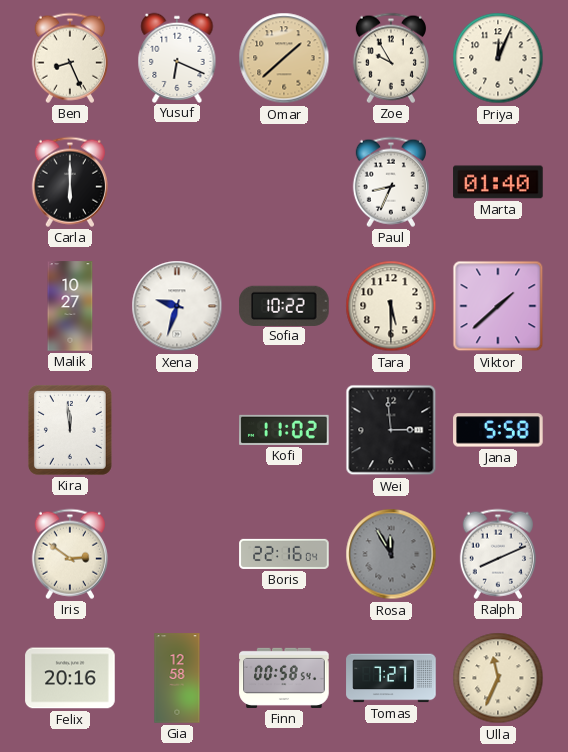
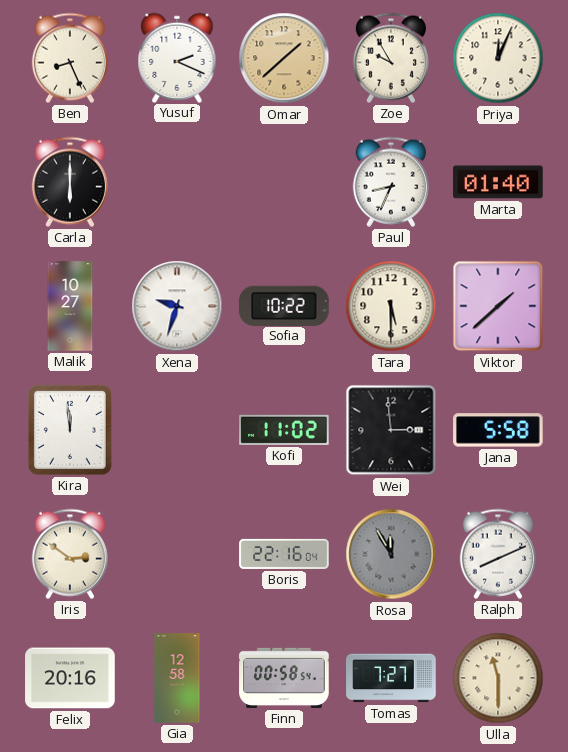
Yusuf: 6:19 -> 2:19 (177, 57)
Ulla: 11:34 -> 11:30 (498, 678)
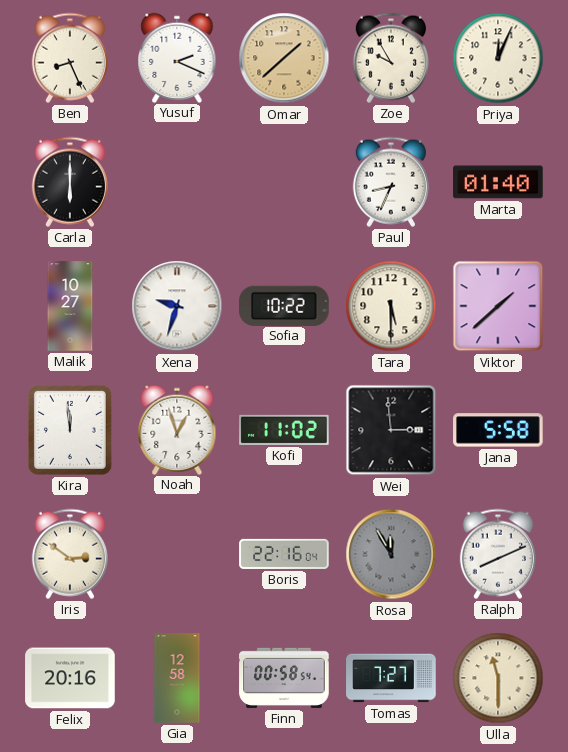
Noah: none -> 12:57 (177, 429)
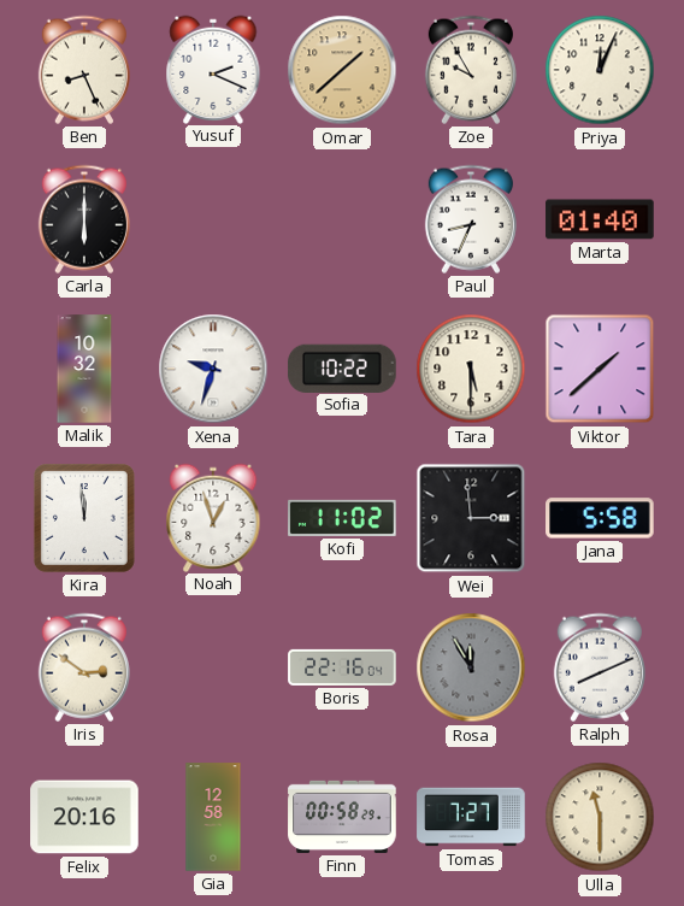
Malik: 10:27 -> 10:32 (84, 369)
Finn: 00:58:54 -> 00:58:29 (342, 817)
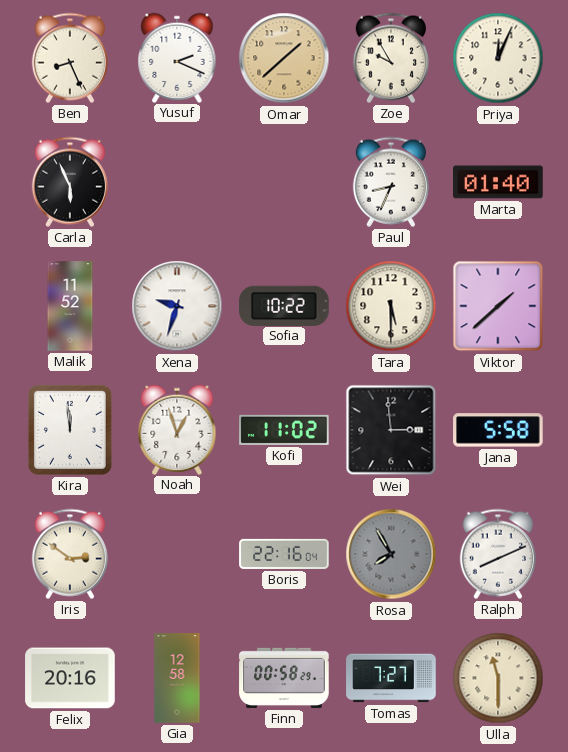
Carla: 6:00 -> 5:56 (70, 182)
Malik: 10:32 -> 11:52 (70, 306)
Rosa: 11:55 -> 7:55 (391, 554)
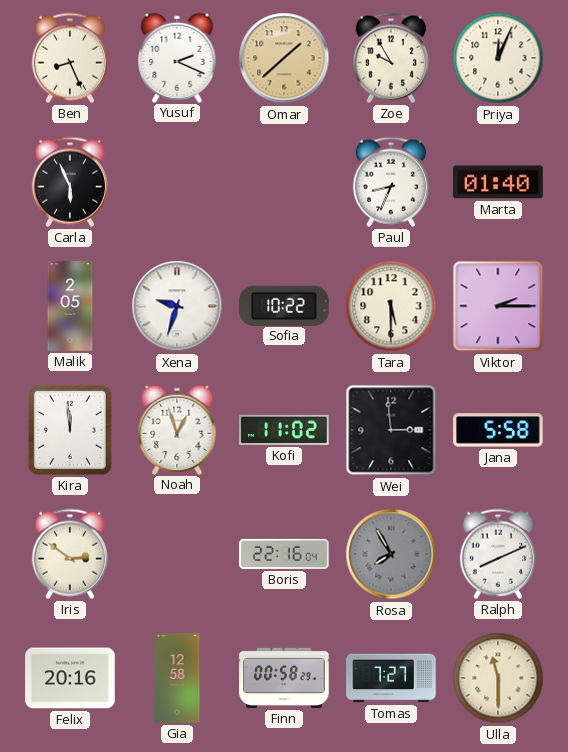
Malik: 11:52 -> 2:05 (70, 306)
Viktor: 1:38 -> 2:15 (498, 306)
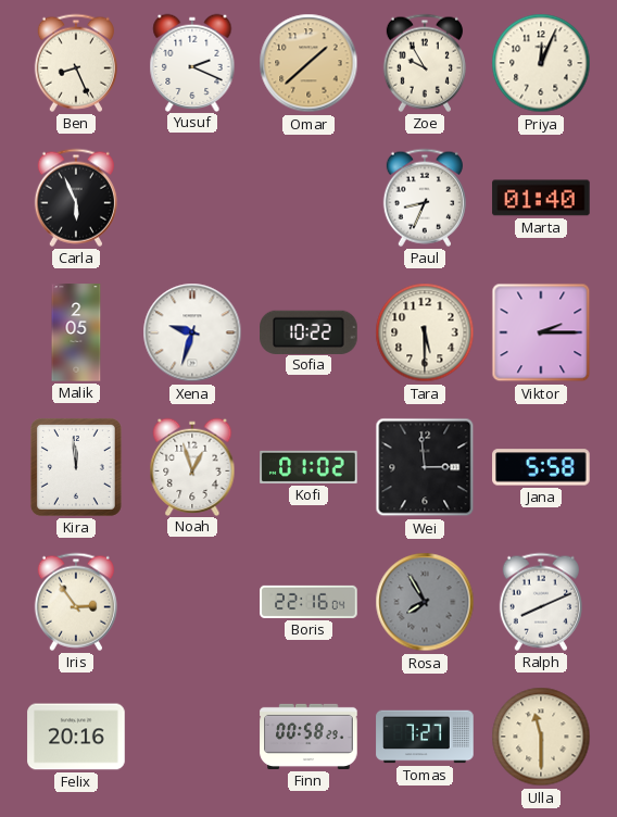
Kofi: 11:02 -> 01:02 (308, 467)
Iris: 2:51 -> 2:54 (76, 602)
Gia: 12:58 -> none (177, 678)
